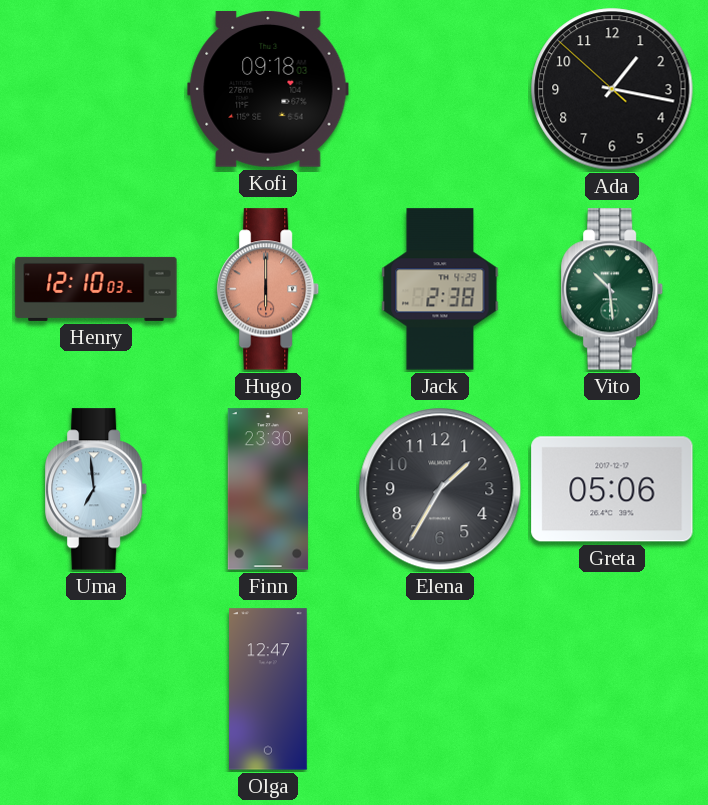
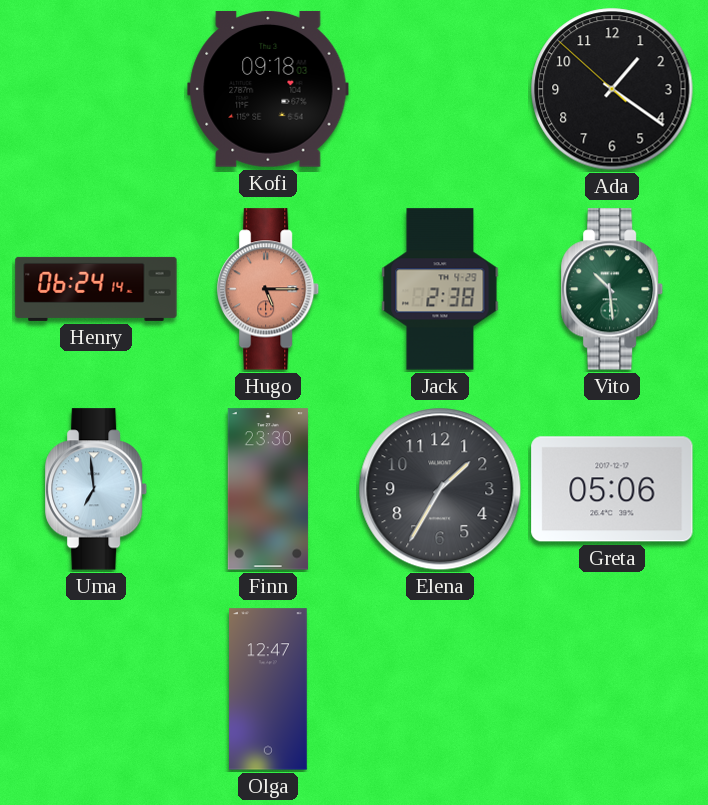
Ada: 1:16 -> 1:20 (612, 89)
Henry: 12:10 -> 06:24 (96, 289)
Hugo: 6:00 -> 5:15 (269, 289)
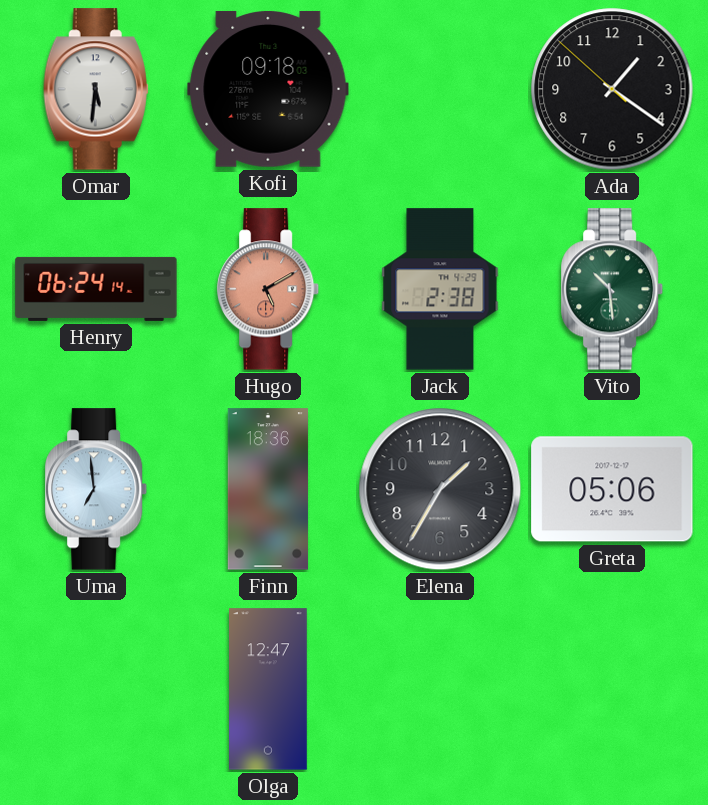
Omar: none -> 5:31 (96, 89)
Hugo: 5:15 -> 5:10 (269, 289)
Finn: 23:30 -> 18:36 (268, 489)
